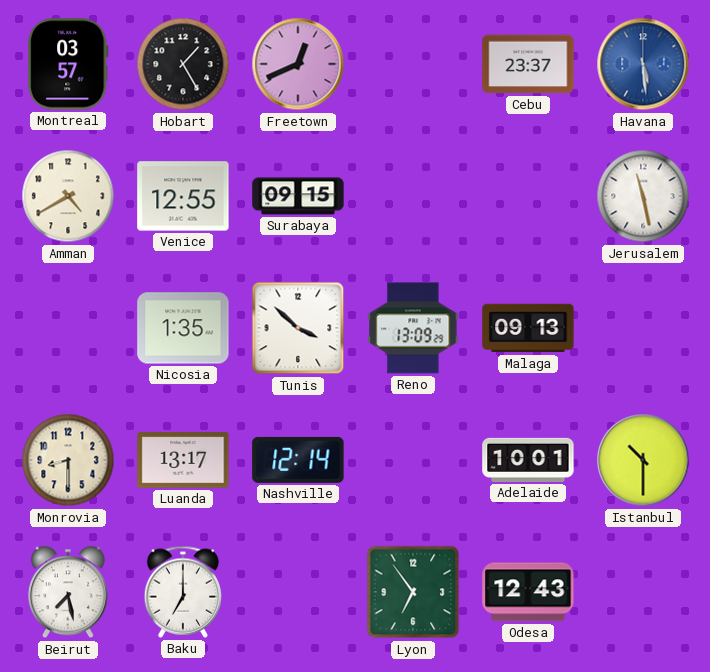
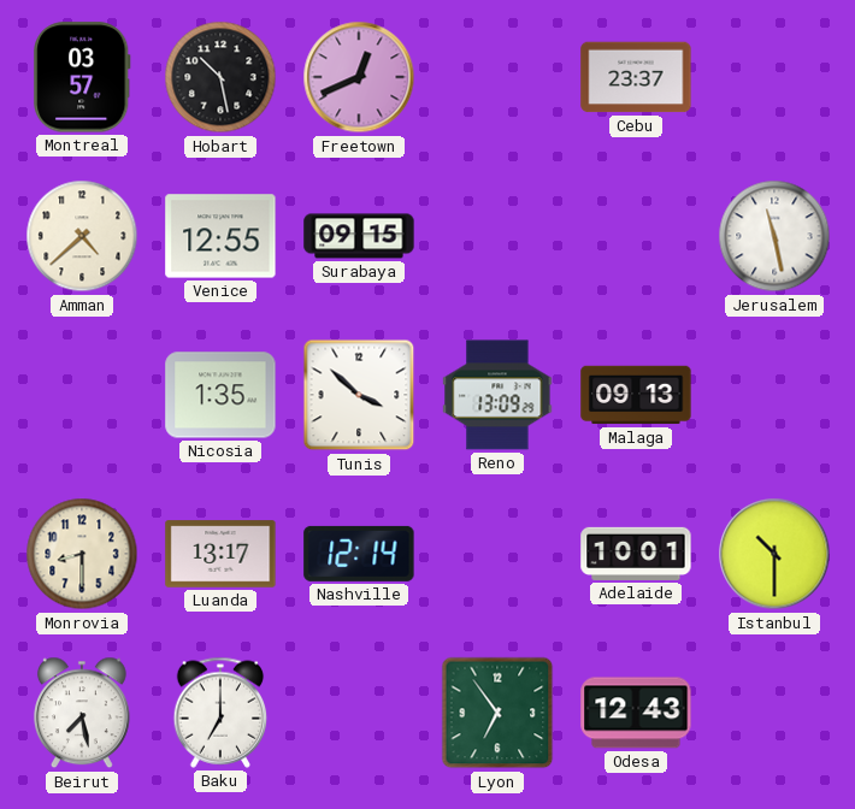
Hobart: 1:25 -> 10:28 (220, 77)
Havana: 5:29 -> none (643, 64)
Amman: 4:40 -> 4:38 (82, 236)
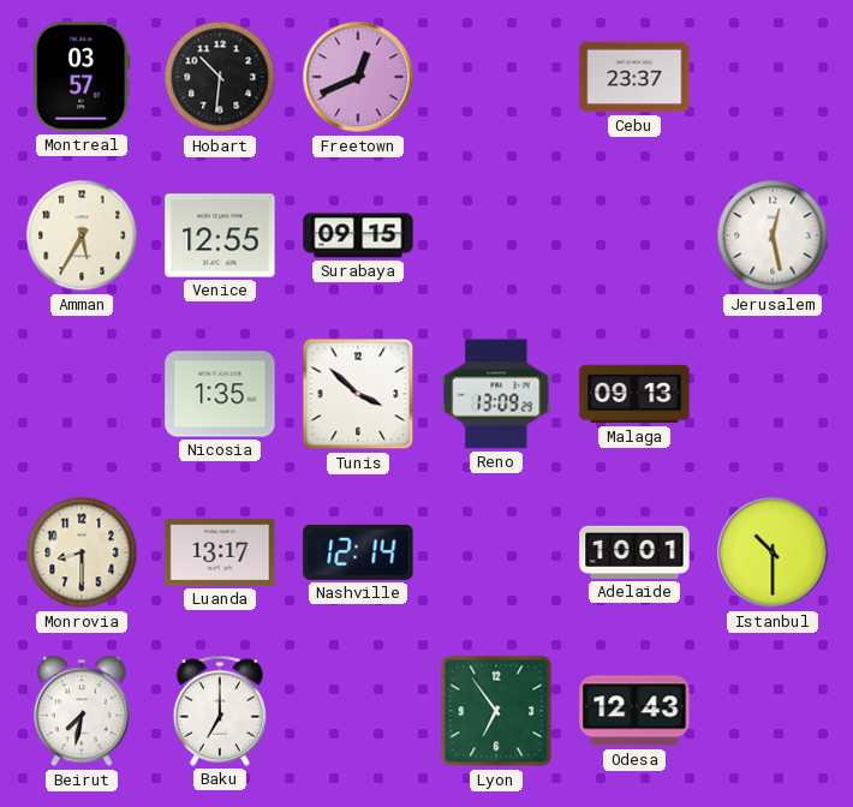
Hobart: 10:28 -> 10:31 (220, 77)
Amman: 4:38 -> 5:35 (82, 235)
Jerusalem: 11:28 -> 12:28 (773, 235)
Beirut: 7:28 -> 7:32 (82, 711)
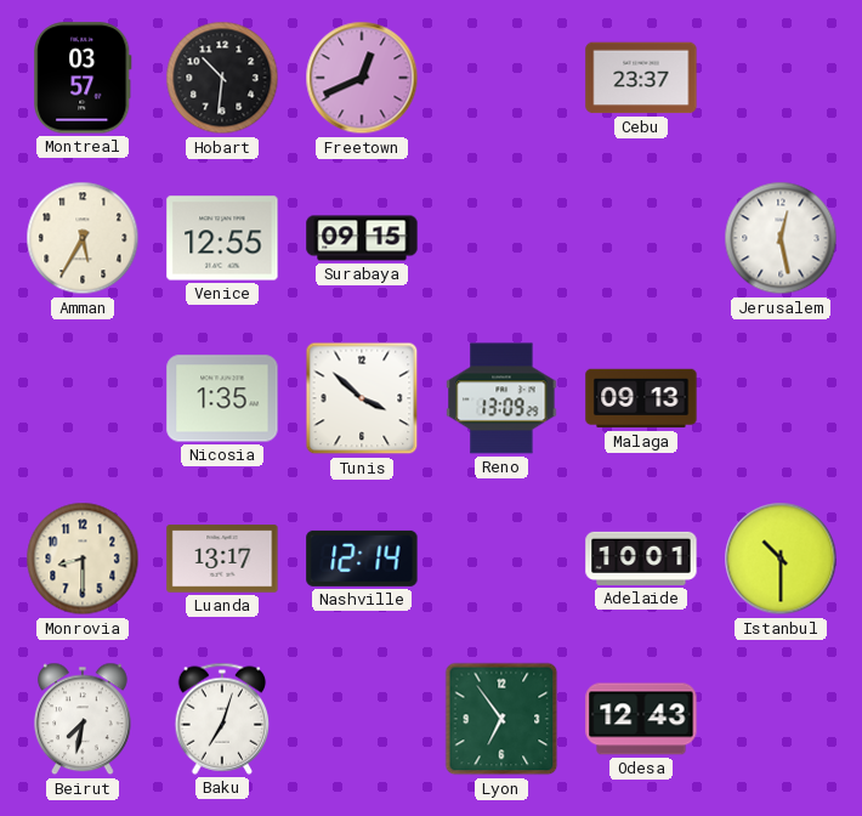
Baku: 7:00 -> 7:03 (222, 719)
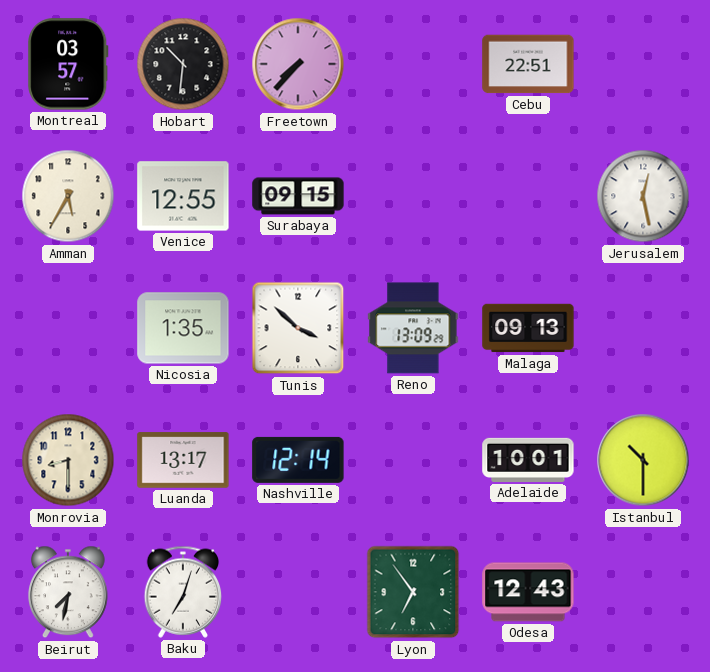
Freetown: 12:41 -> 7:37 (298, 64)
Cebu: 23:37 -> 22:51 (528, 64)
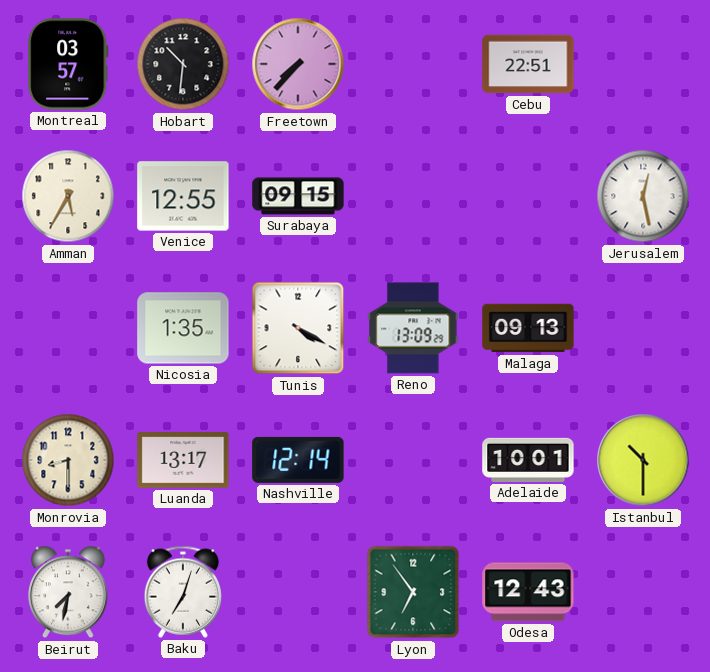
Tunis: 3:52 -> 4:20 (298, 328)
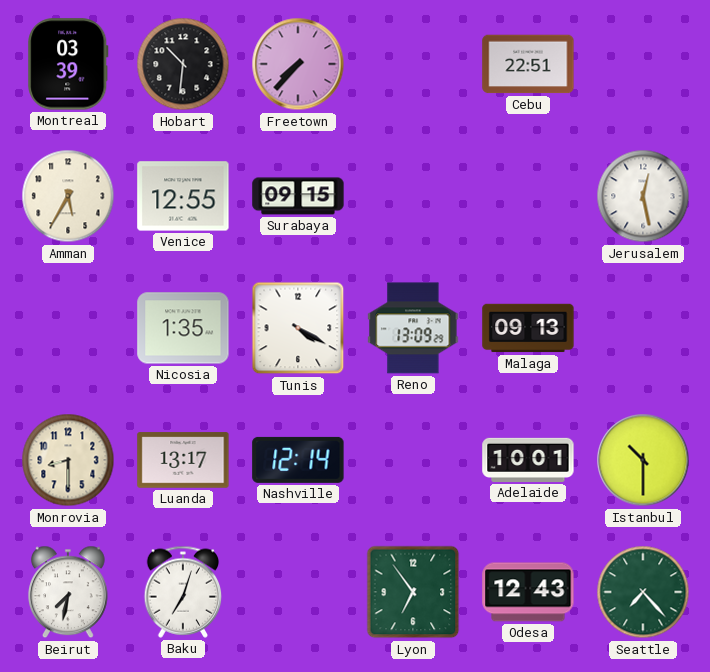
Montreal: 03:57 -> 03:39 (68, 64)
Seattle: none -> 7:23 (643, 592)
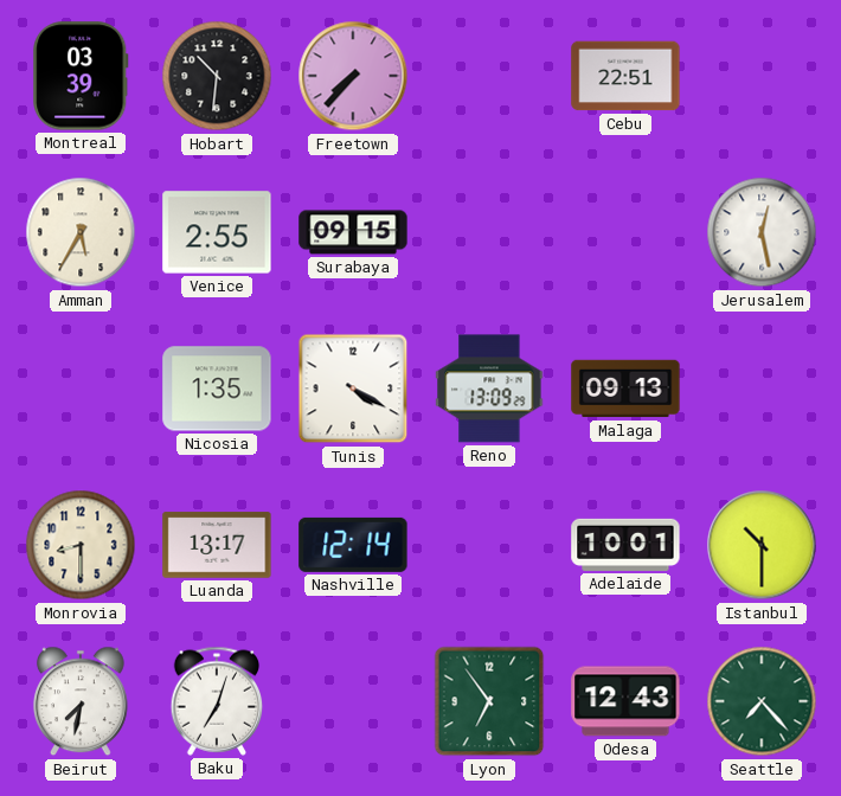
Venice: 12:55 -> 2:55 (217, 232)
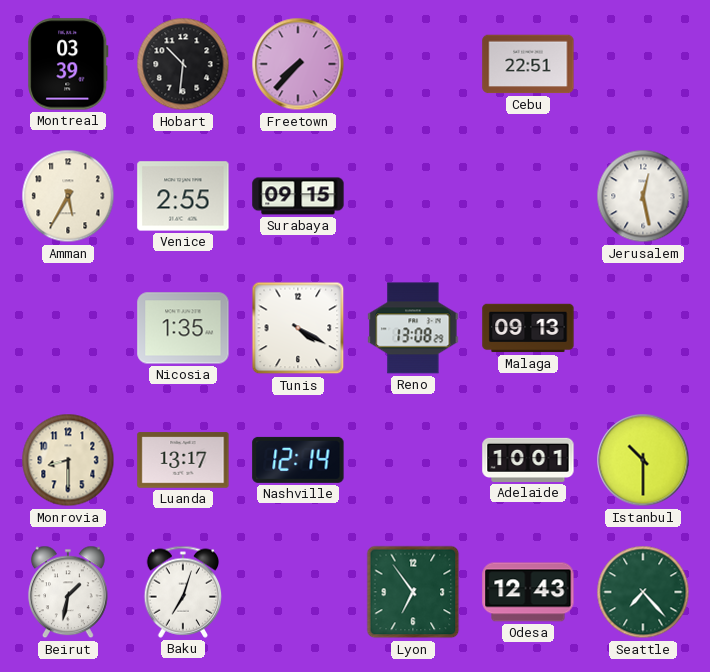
Reno: 13:09 -> 13:08 (413, 328)
Beirut: 7:32 -> 1:32 (68, 592)
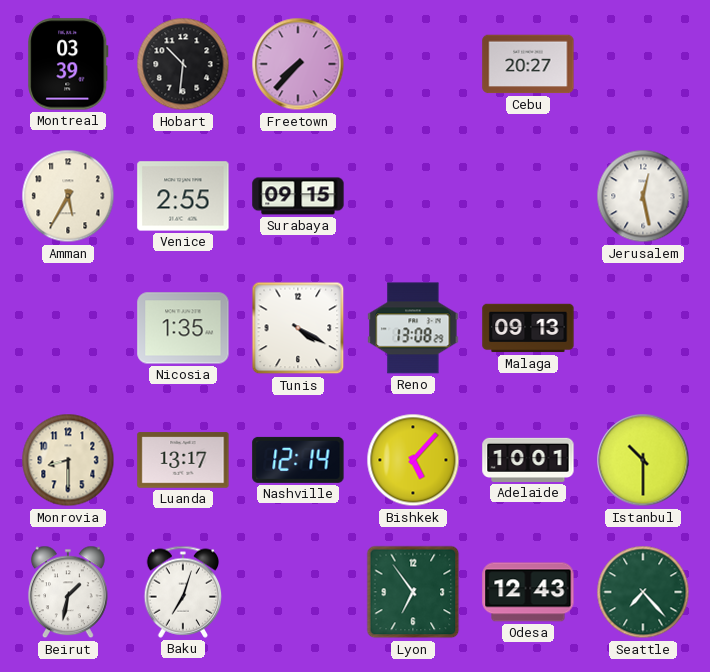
Cebu: 22:51 -> 20:27 (528, 64)
Bishkek: none -> 5:07 (413, 460)
